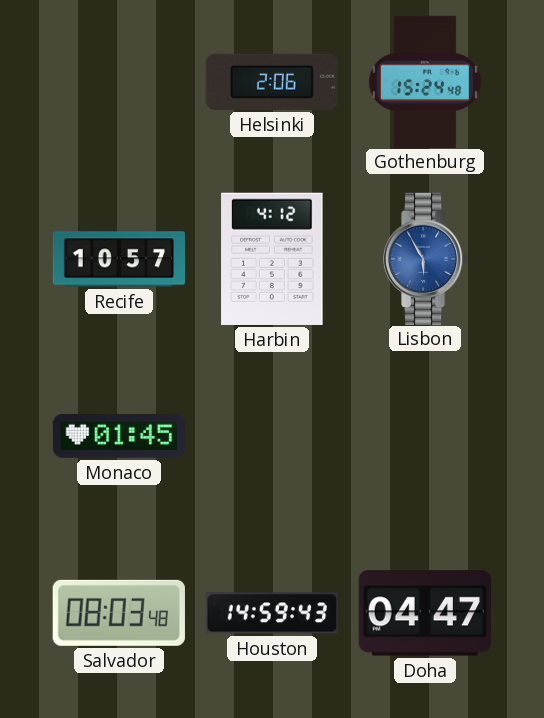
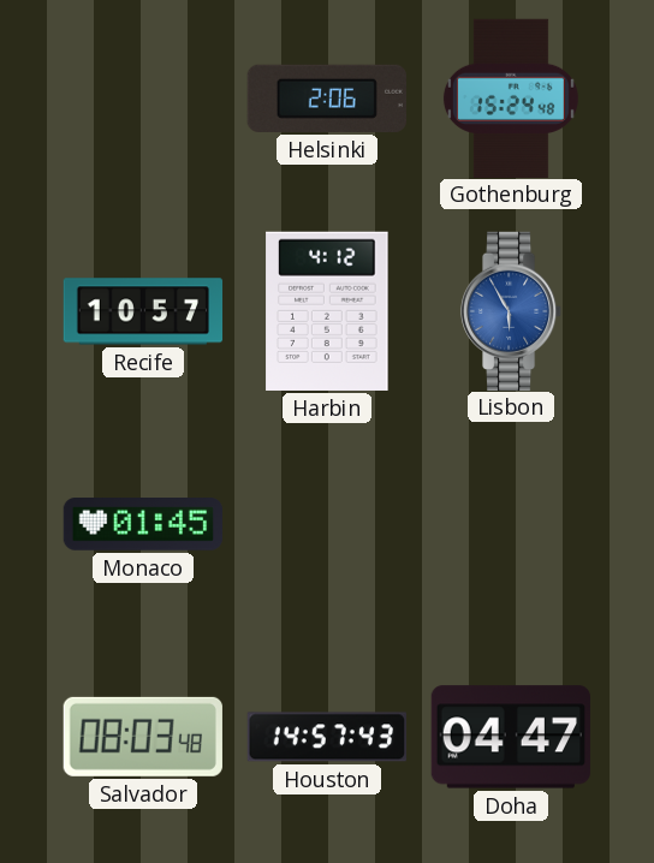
Houston: 14:59 -> 14:57 (326, 737)
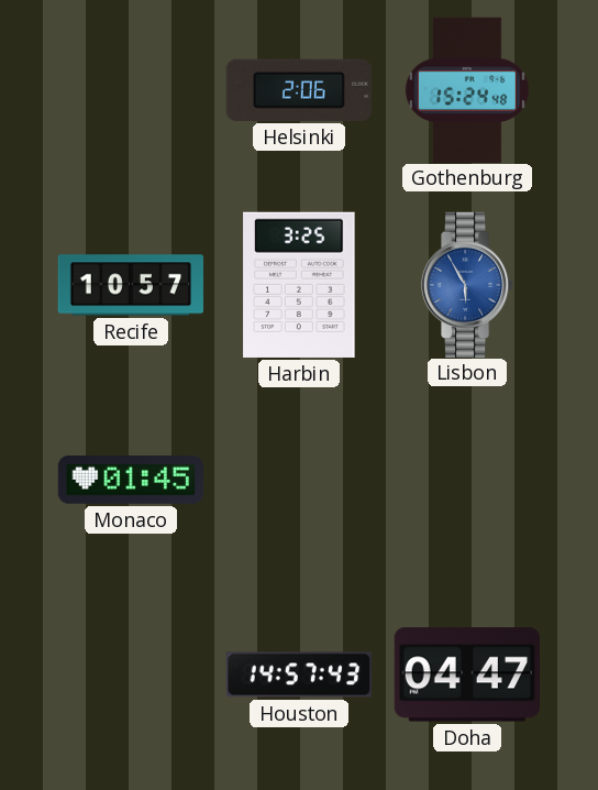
Harbin: 4:12 -> 3:25 (299, 285)
Salvador: 08:03 -> none (143, 737)
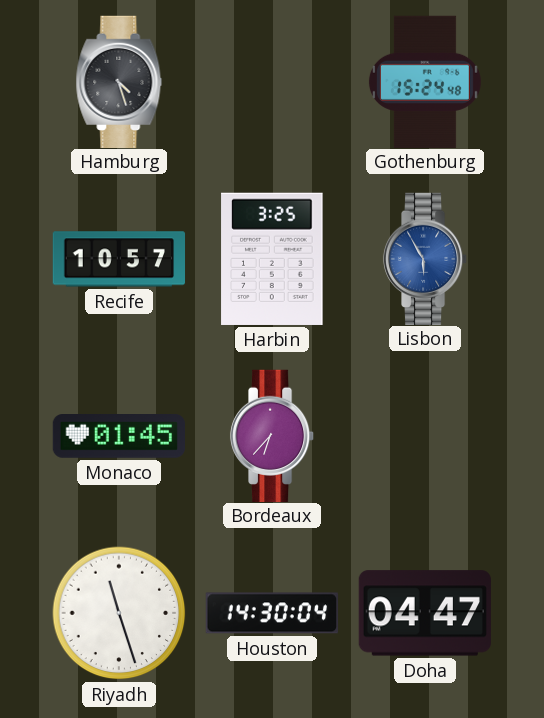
Hamburg: none -> 4:27 (119, 81)
Helsinki: 2:06 -> none (299, 90)
Bordeaux: none -> 6:37 (272, 435)
Riyadh: none -> 11:27 (119, 613)
Houston: 14:57 -> 14:30 (271, 613)
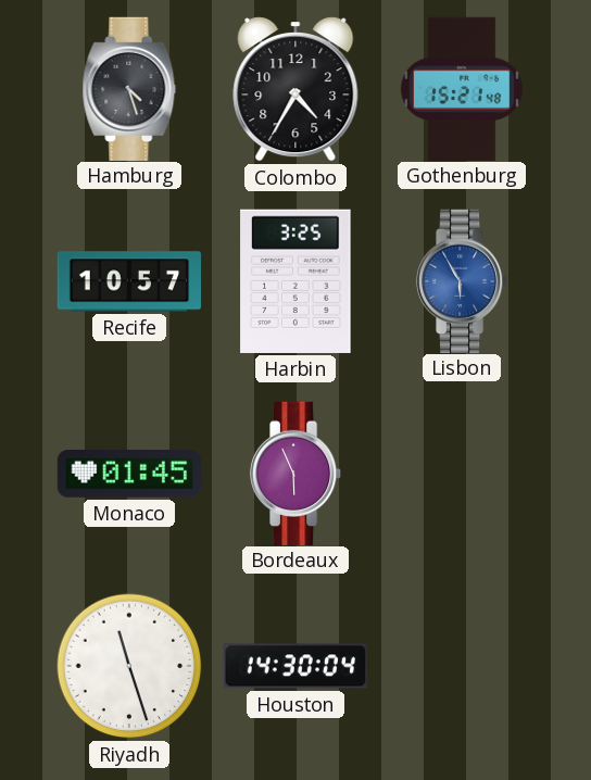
Colombo: none -> 4:35 (295, 89)
Gothenburg: 15:24 -> 15:21 (462, 88)
Bordeaux: 6:37 -> 5:56 (295, 473)
Doha: 04:47 -> none (424, 613)
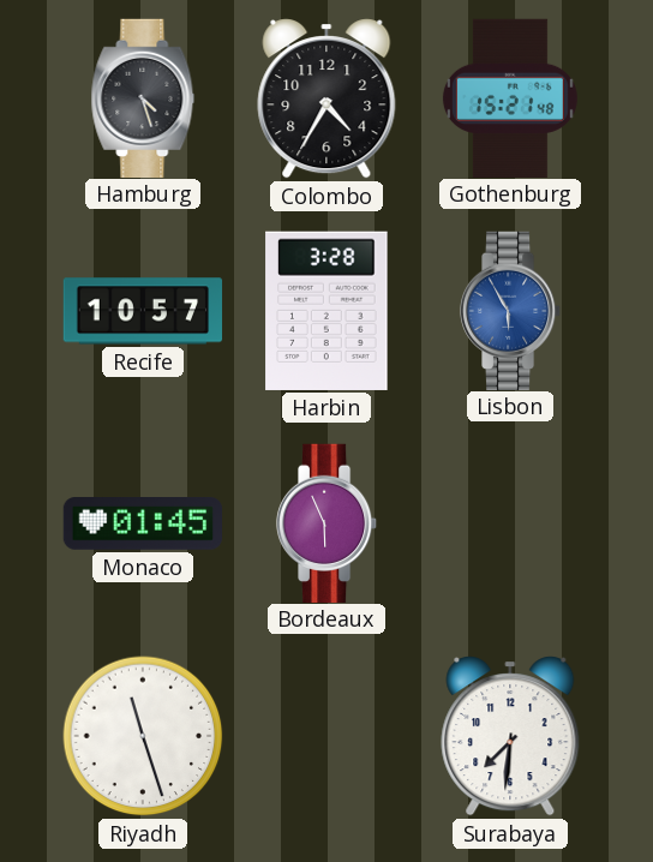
Harbin: 3:25 -> 3:28 (326, 311)
Houston: 14:30 -> none (294, 666)
Surabaya: none -> 7:31 (510, 736)
